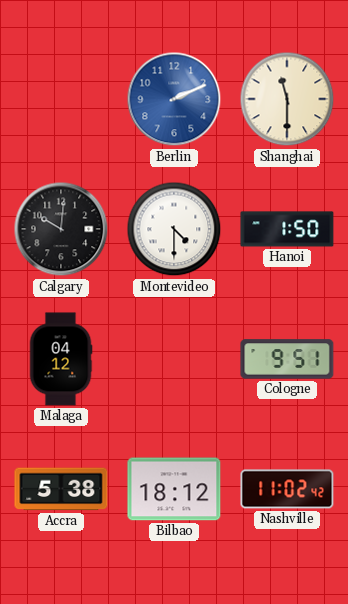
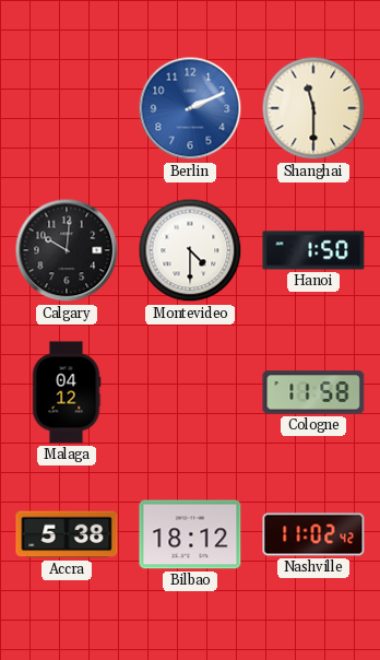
Cologne: 9:51 -> 11:58 (313, 392)
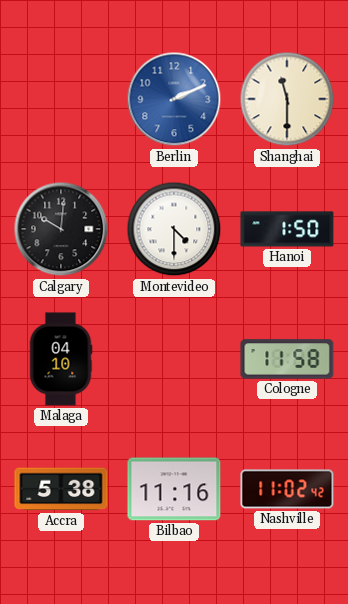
Malaga: 04:12 -> 04:10 (61, 359)
Bilbao: 18:12 -> 11:16 (174, 489)
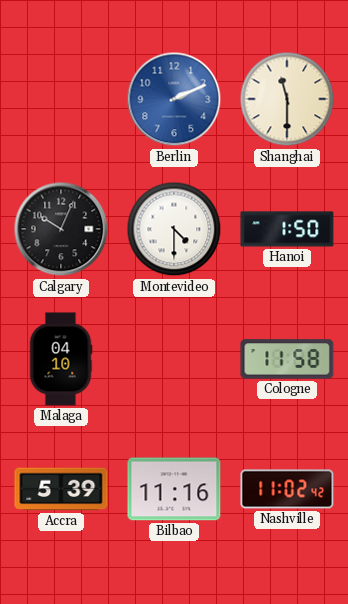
Calgary: 10:01 -> 10:04 (61, 229)
Accra: 5:38 -> 5:39 (61, 489)
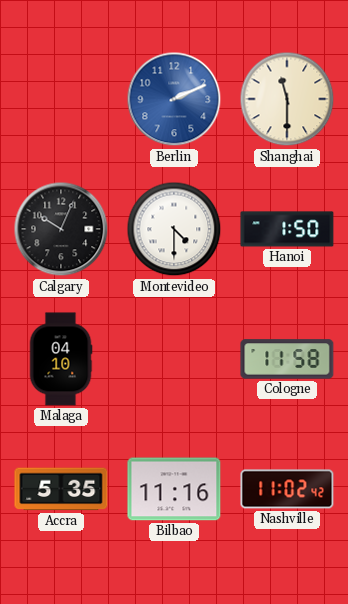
Accra: 5:39 -> 5:35 (61, 489)
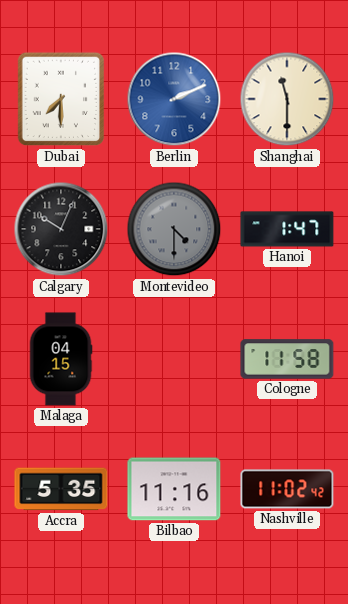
Dubai: none -> 7:30 (61, 99)
Montevideo dial: white -> grey (174, 229)
Hanoi: 1:50 -> 1:47 (287, 229)
Malaga: 04:10 -> 04:15 (61, 359)
